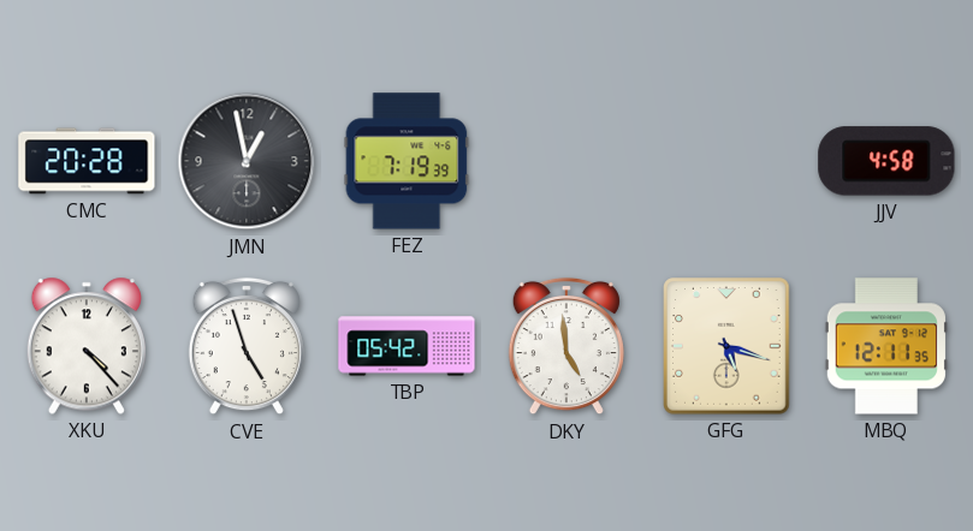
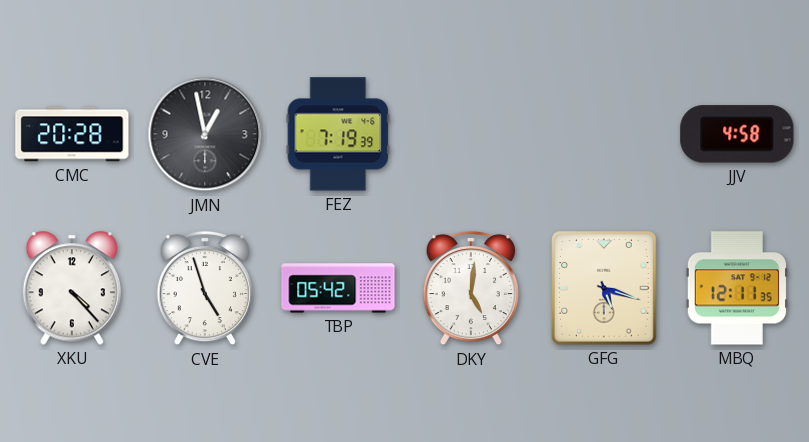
DKY: 4:59 -> 5:01 (471, 288)
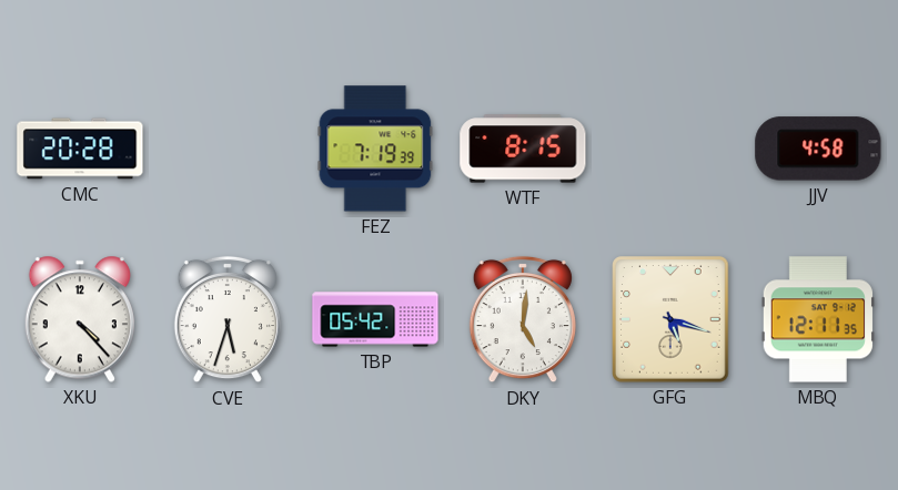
JMN: 12:58 -> none (205, 134)
WTF: none -> 8:15 (523, 149)
CVE: 4:57 -> 5:33 (228, 319)
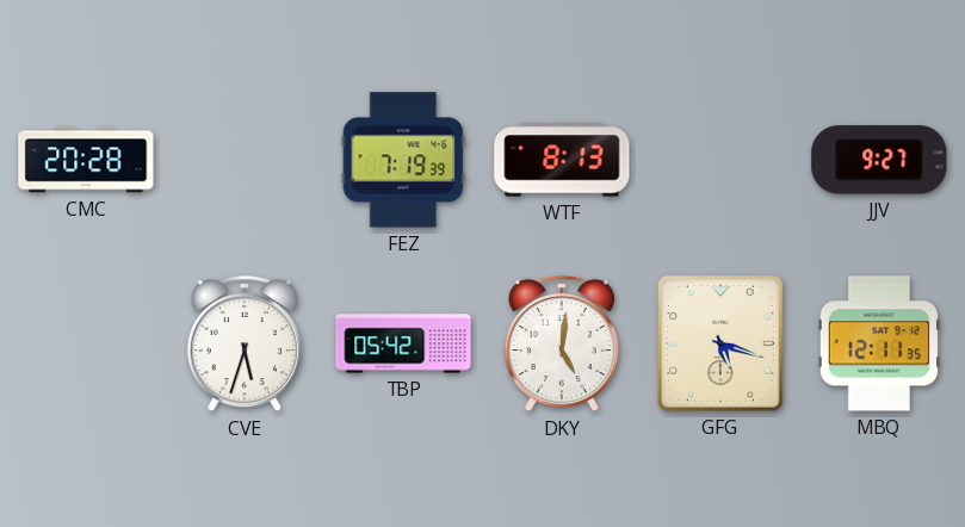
WTF: 8:15 -> 8:13 (562, 160)
JJV: 4:58 -> 9:27 (879, 160)
XKU: 4:23 -> none (80, 319)
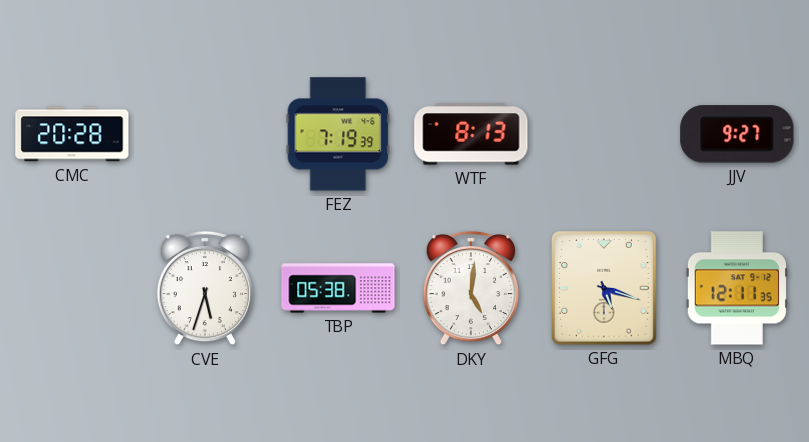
TBP: 05:42 -> 05:38 (338, 288)
